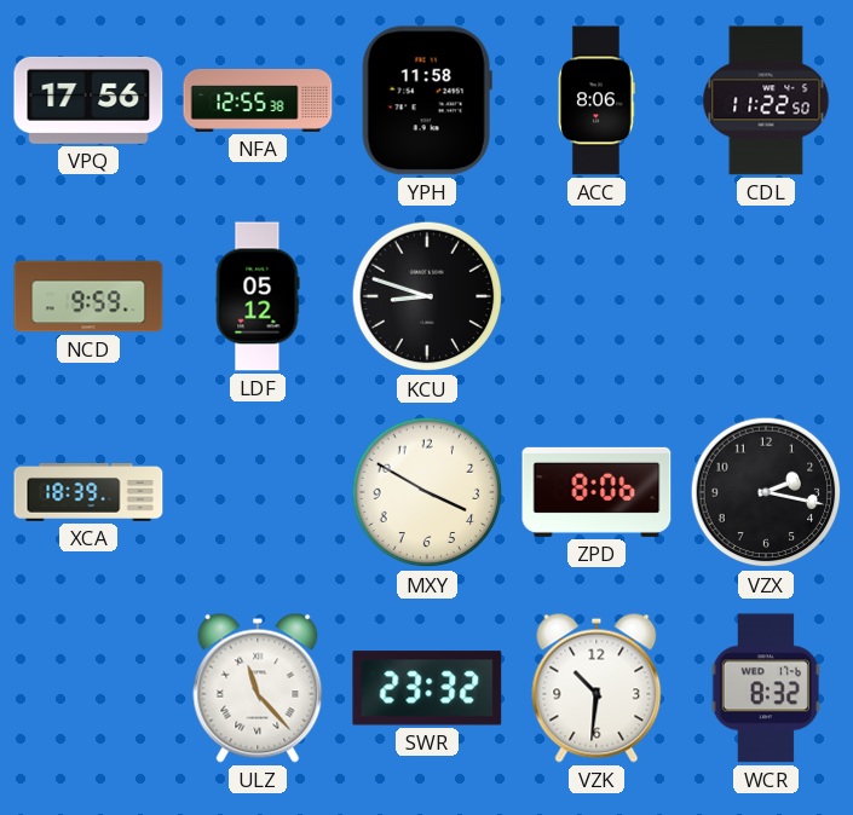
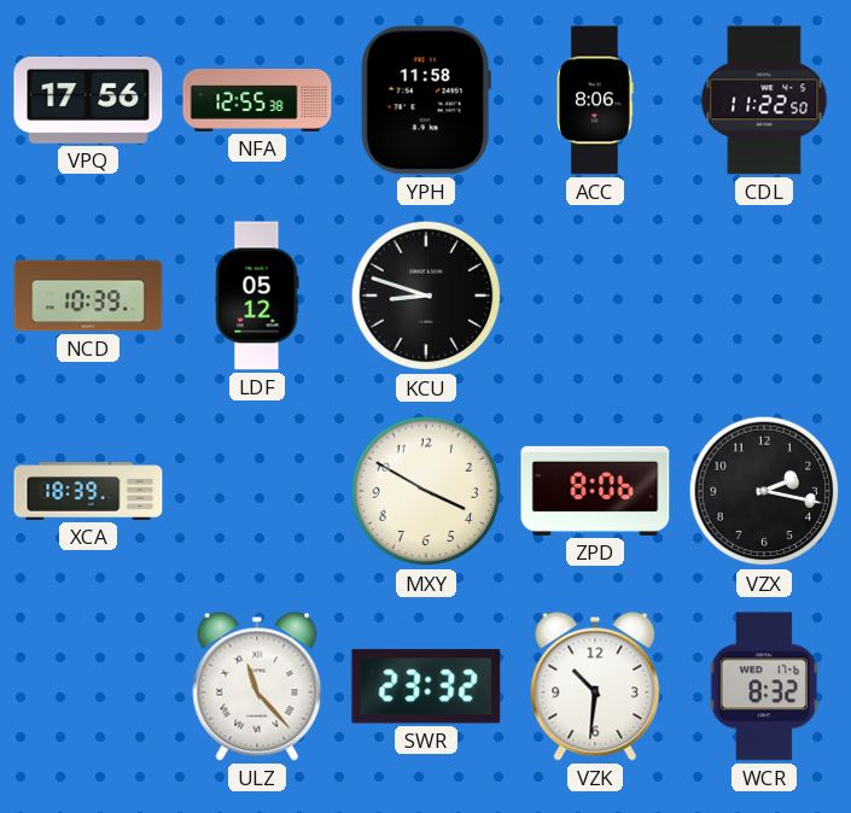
NCD: 9:59 -> 10:39 (88, 296)
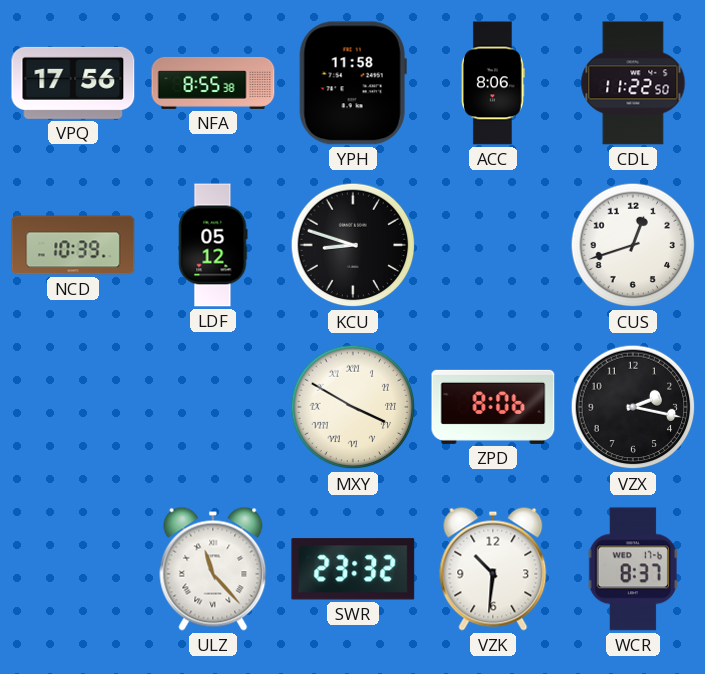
NFA: 12:55 -> 8:55 (213, 83)
CUS: none -> 12:42 (633, 245)
XCA: 18:39 -> none (88, 492)
MXY numerals: Arabic -> Roman (353, 407)
WCR: 8:32 -> 8:37 (633, 569)
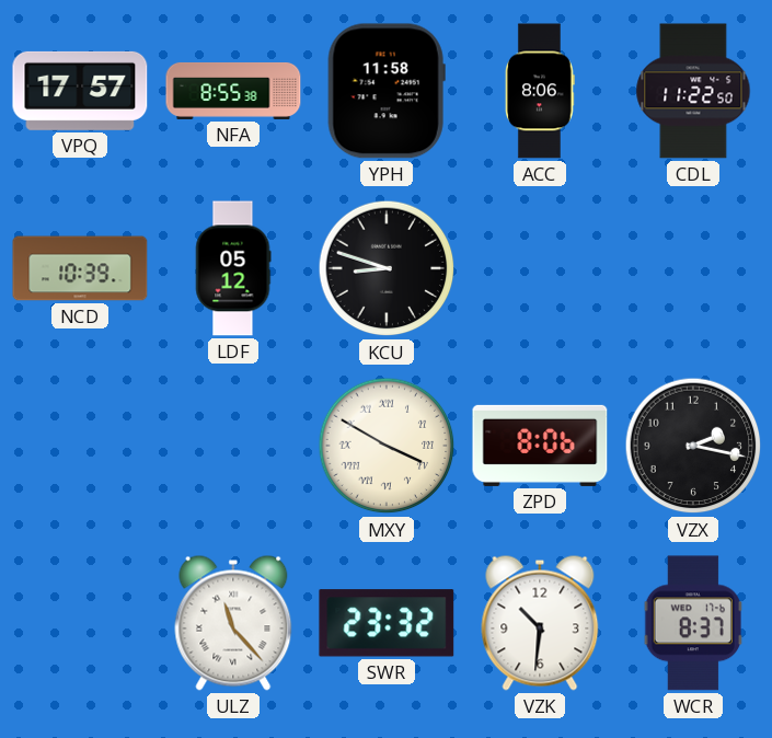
VPQ: 17:56 -> 17:57 (80, 91)
CUS: 12:42 -> none (633, 245)
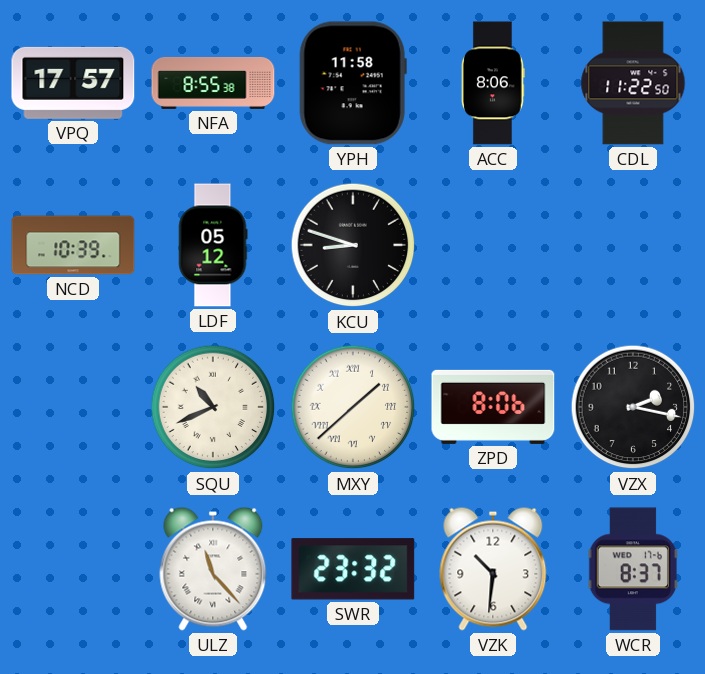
SQU: none -> 10:41 (213, 407)
MXY: 3:50 -> 1:38 (353, 407)
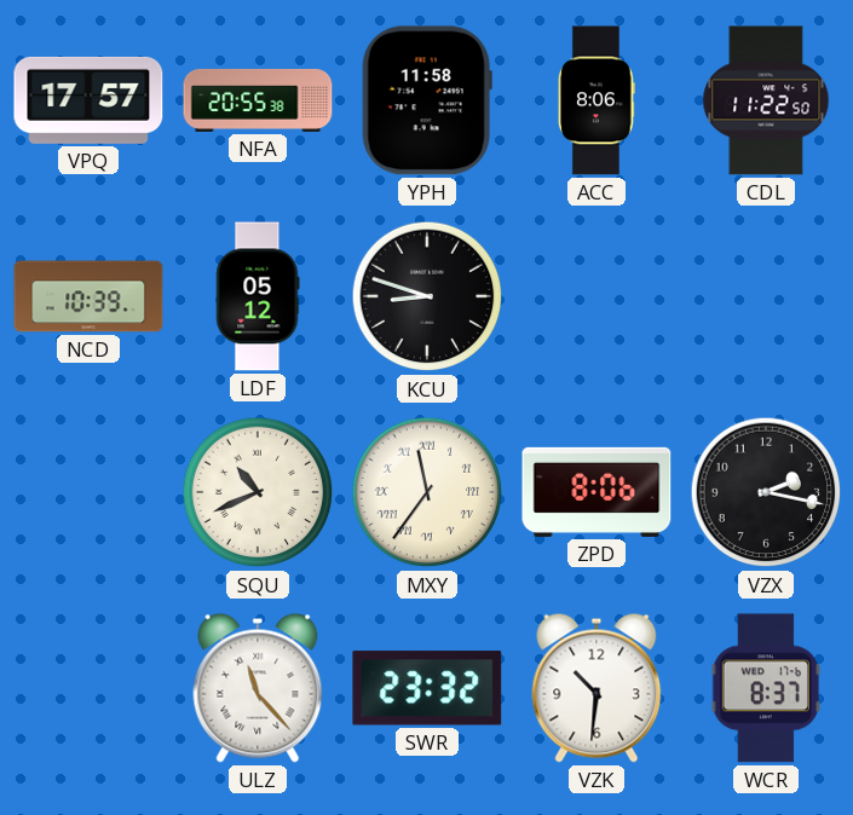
NFA: 8:55 -> 20:55 (258, 100)
MXY: 1:38 -> 11:36 (427, 492)
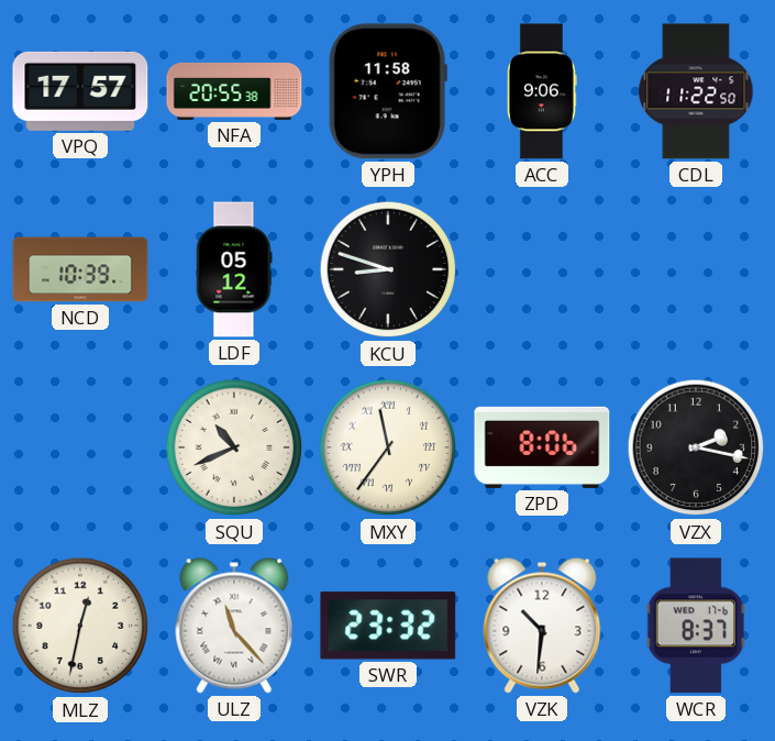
ACC: 8:06 -> 9:06 (542, 91)
MLZ: none -> 12:32 (80, 626)
